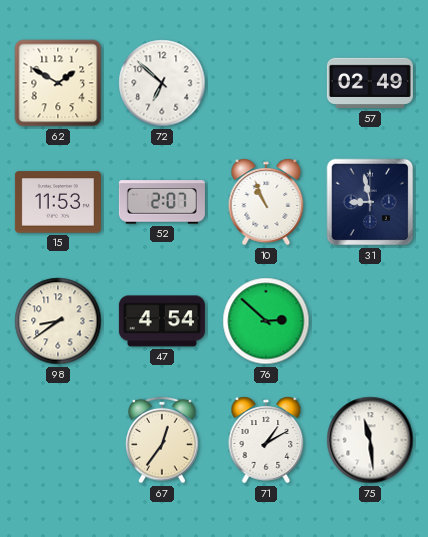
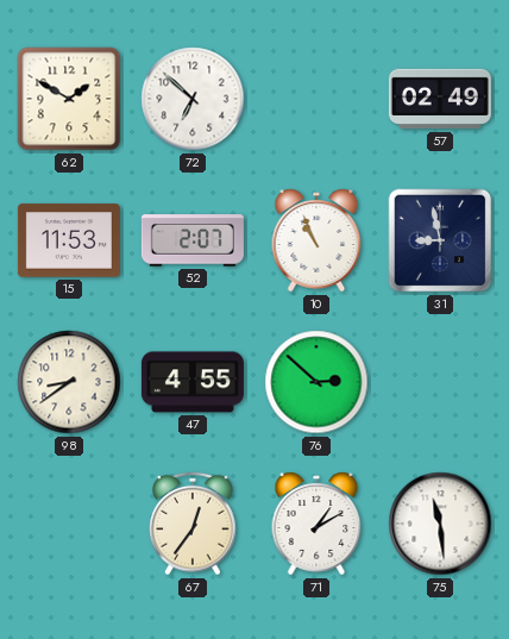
47: 4:54 -> 4:55 (193, 382)
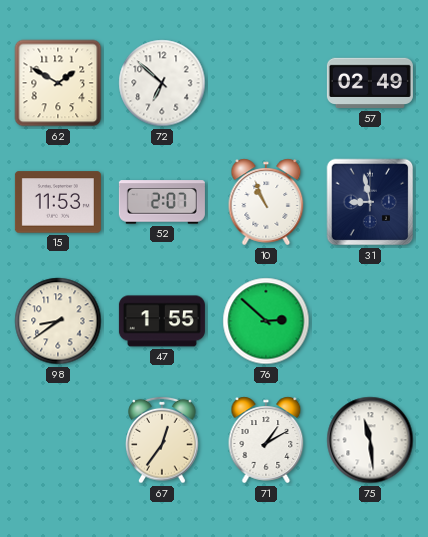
47: 4:55 -> 1:55 (162, 321)
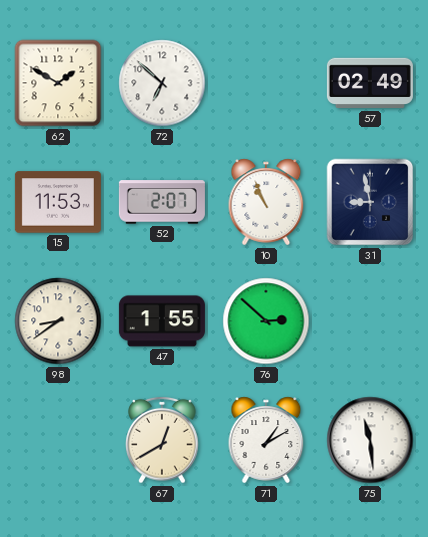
67: 12:36 -> 12:40 (162, 440)
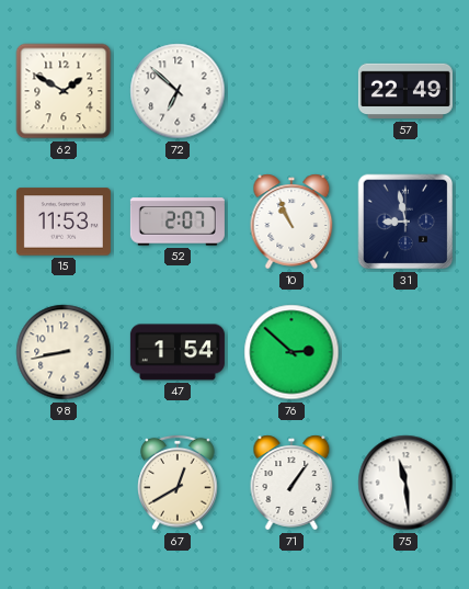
57: 02:49 -> 22:49 (405, 91)
98: 8:39 -> 8:43 (64, 352)
47: 1:55 -> 1:54 (178, 352)
71: 1:10 -> 1:06 (291, 483)
